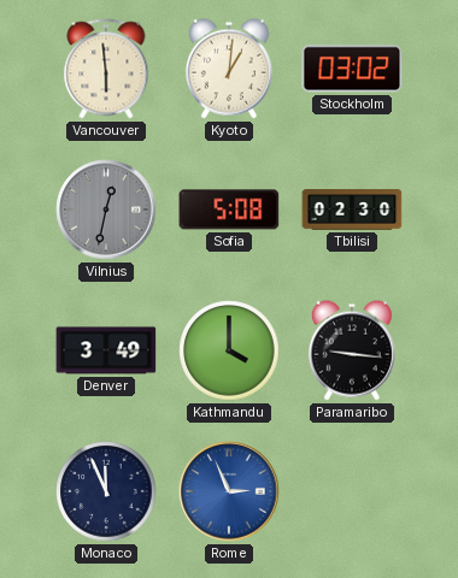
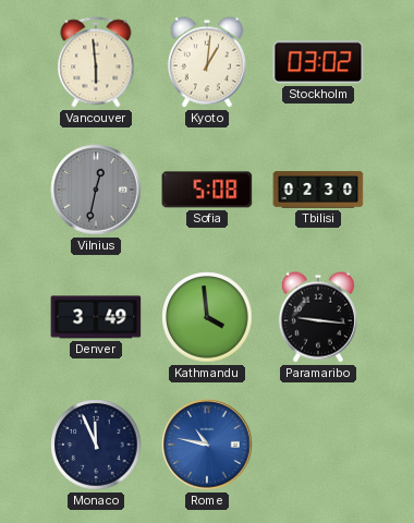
Kathmandu: 4:00 -> 3:59 (207, 317)
Rome: 2:56 -> 10:47 (207, 445)
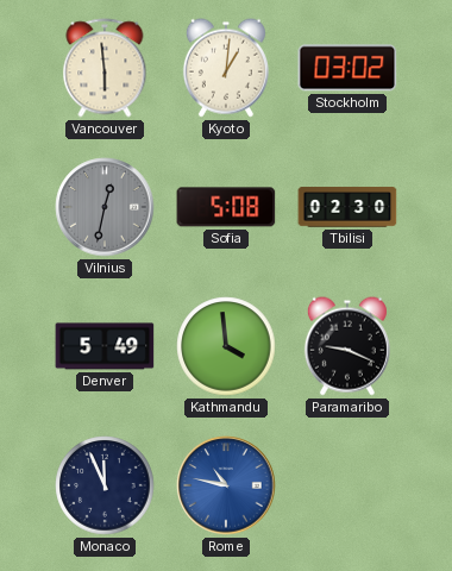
Denver: 3:49 -> 5:49 (105, 346)
Paramaribo: 9:16 -> 9:19 (347, 346)
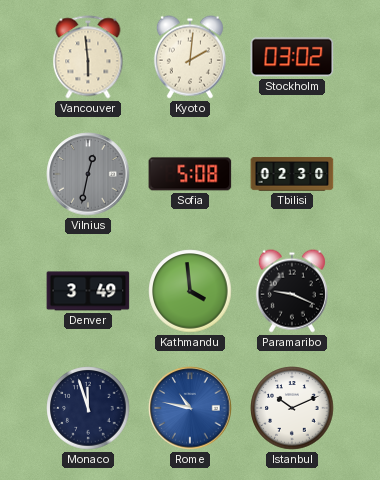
Kyoto: 1:01 -> 2:01 (190, 57)
Denver: 5:49 -> 3:49 (88, 291)
Monaco: 11:56 -> 11:57 (88, 408)
Istanbul: none -> 10:11 (292, 408)
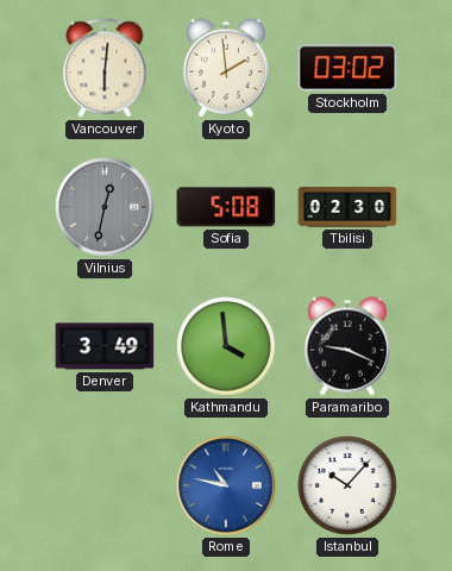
Vancouver: 5:59 -> 6:01 (105, 68)
Kyoto: 2:01 -> 1:59 (226, 68)
Monaco: 11:57 -> none (88, 408)
Istanbul: 10:11 -> 10:07 (347, 485)
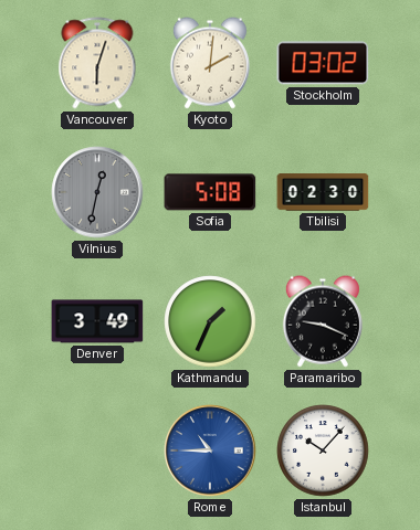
Vancouver: 6:01 -> 6:03 (97, 63)
Kyoto: 1:59 -> 2:01 (210, 63)
Kathmandu: 3:59 -> 1:34 (210, 321)
Rome: 10:47 -> 10:45 (210, 451)
